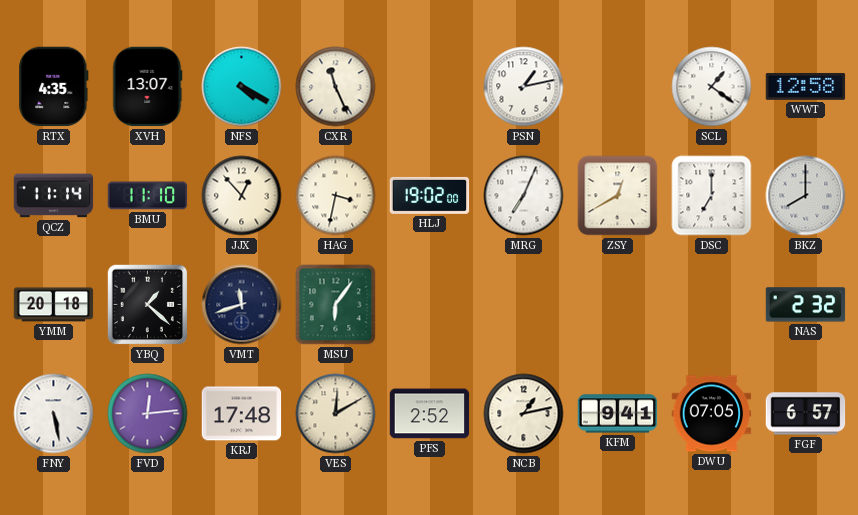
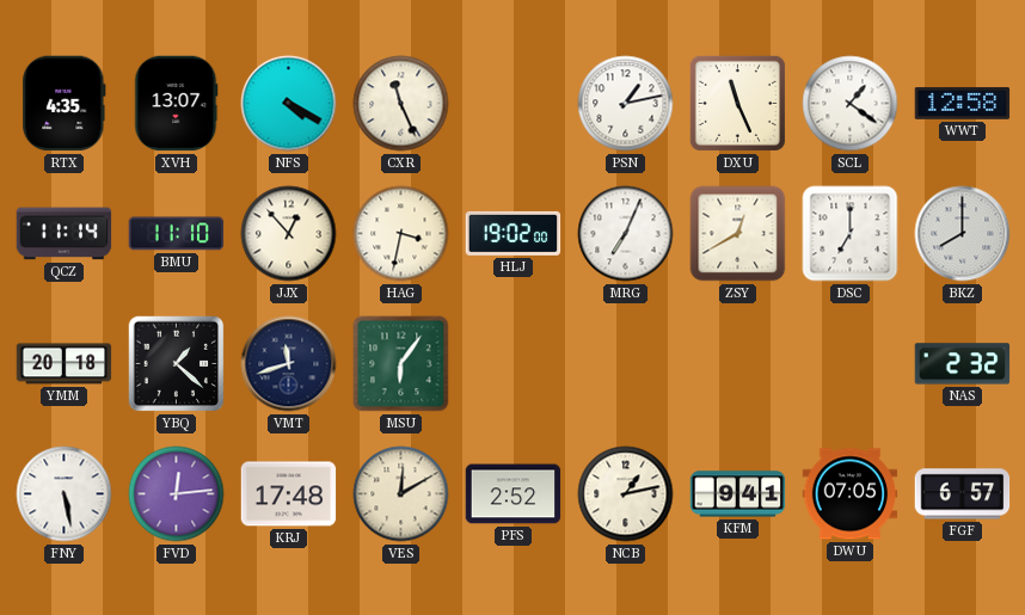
DXU: none -> 11:26 (737, 103)
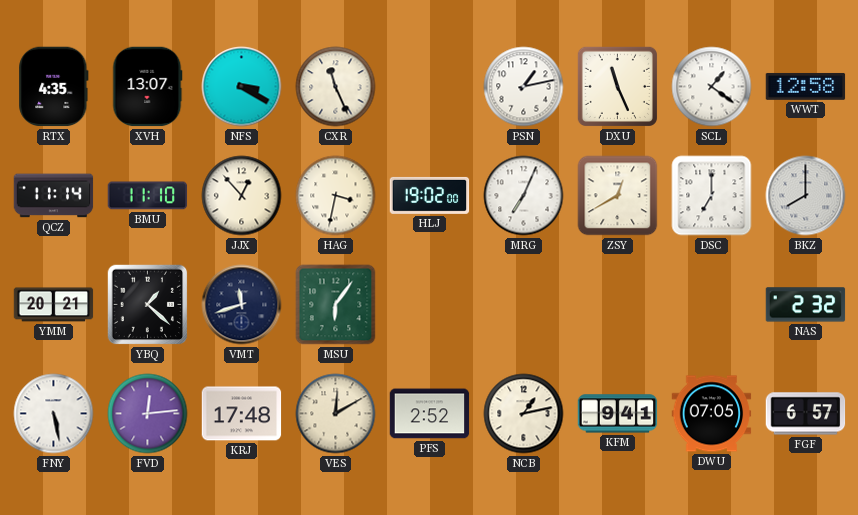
NFS: 4:20 -> 3:20 (242, 87)
YMM: 20:18 -> 20:21 (54, 305)
